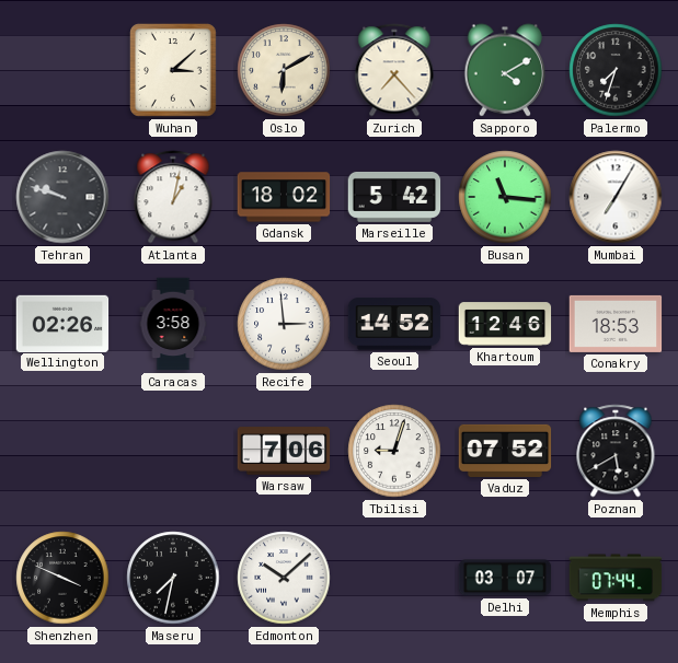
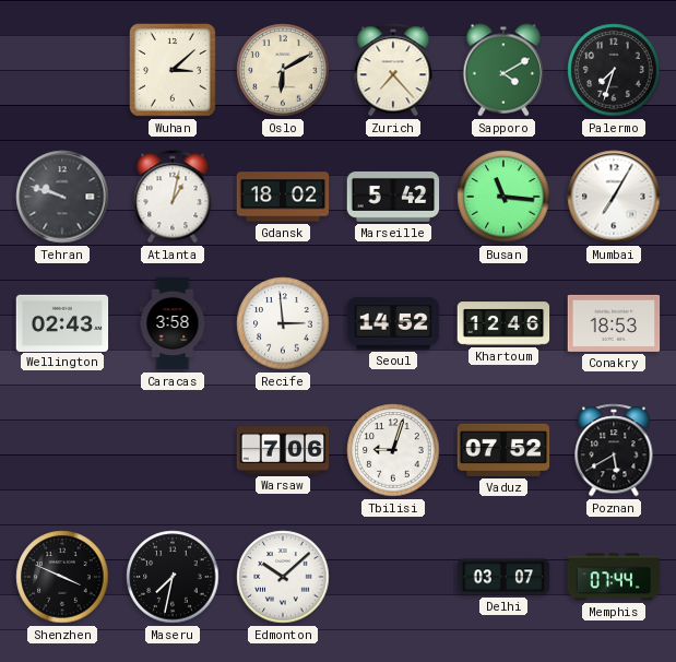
Wellington: 02:26 -> 02:43 (62, 322)
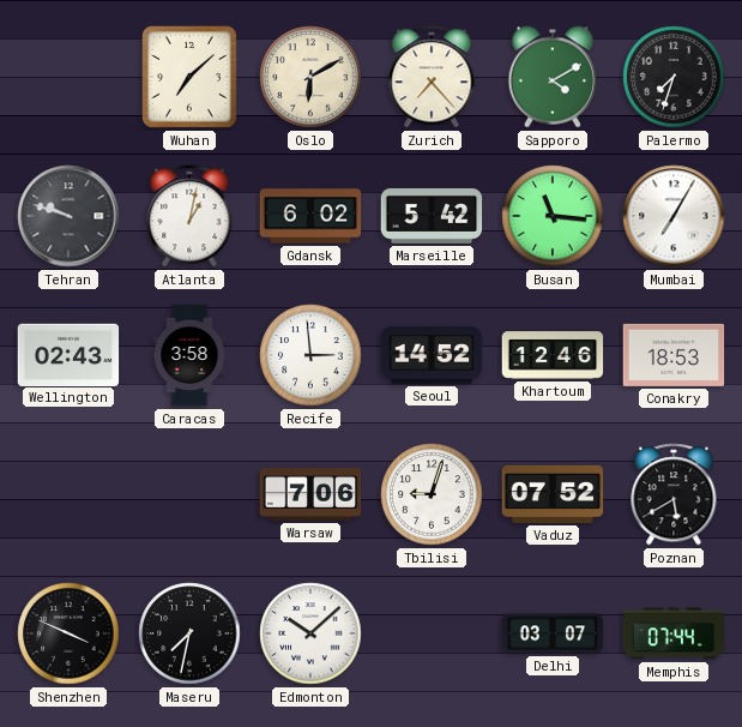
Wuhan: 3:08 -> 7:08 (191, 78)
Gdansk: 18:02 -> 6:02 (310, 216)
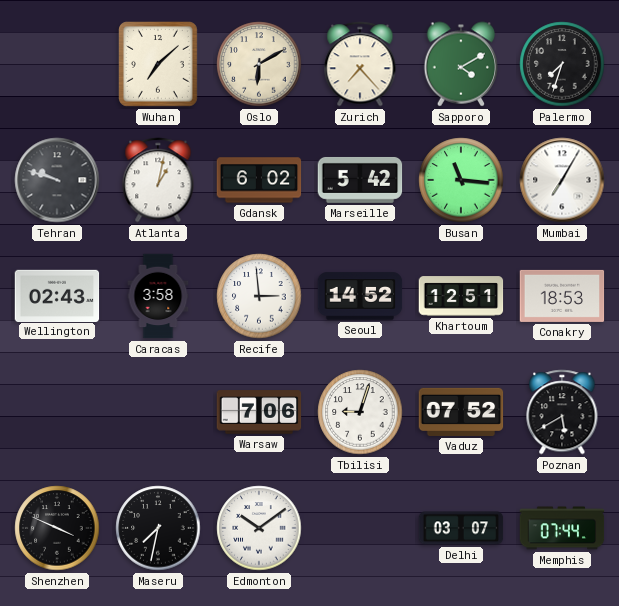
Khartoum: 12:46 -> 12:51 (461, 296)
Edmonton: 10:08 -> 10:09 (259, 528)
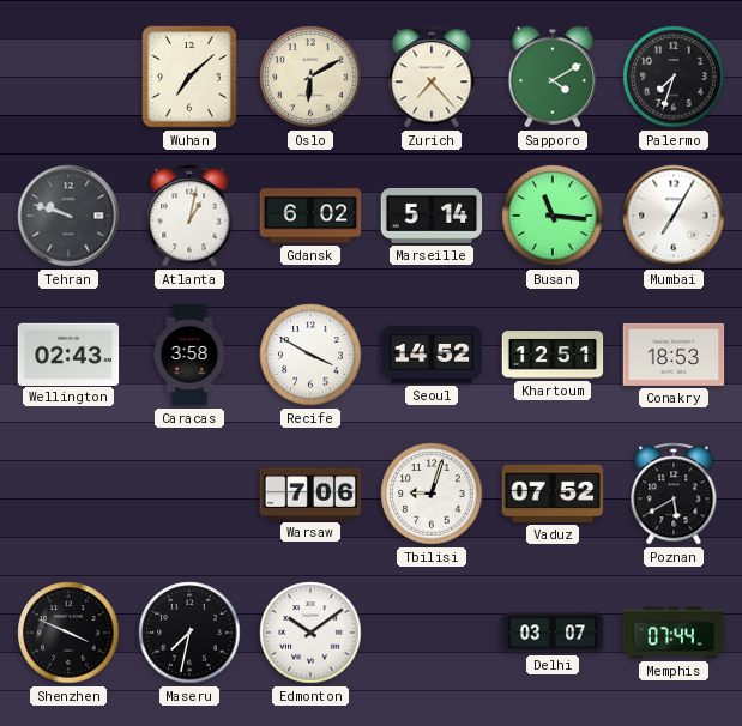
Marseille: 5:42 -> 5:14 (432, 216)
Recife: 2:59 -> 3:50 (310, 355)
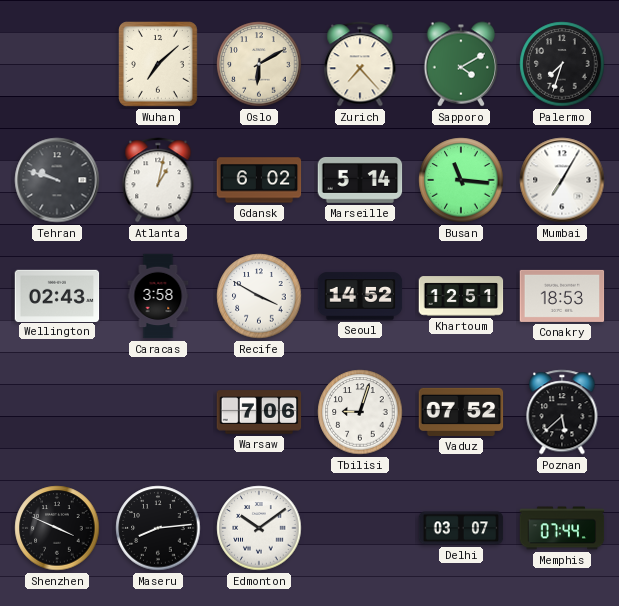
Poznan: 5:40 -> 5:38 (562, 412)
Maseru: 7:32 -> 8:14 (158, 528)
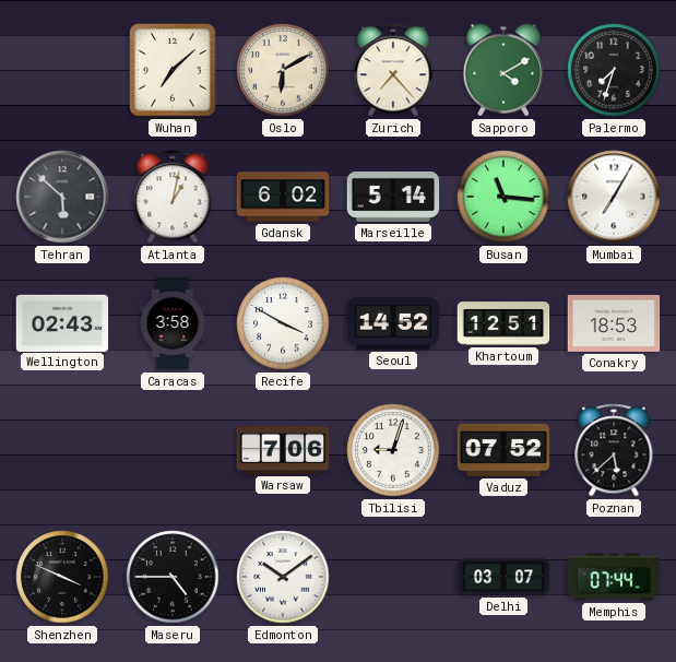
Tehran: 9:48 -> 5:52 (62, 197)
Maseru: 8:14 -> 4:45 (173, 577)
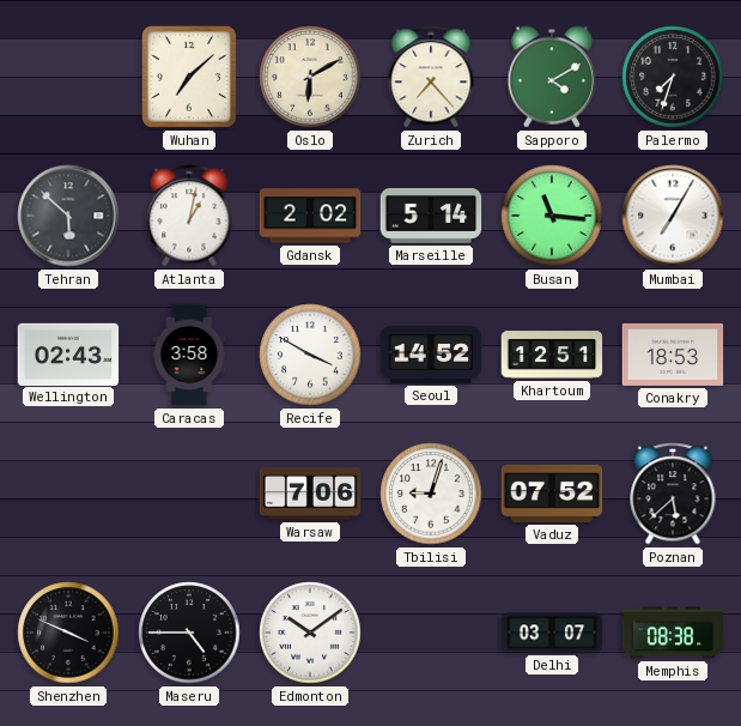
Gdansk: 6:02 -> 2:02 (310, 216)
Memphis: 07:44 -> 08:38 (673, 633)
